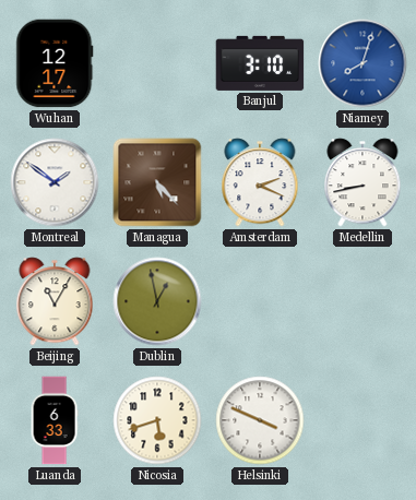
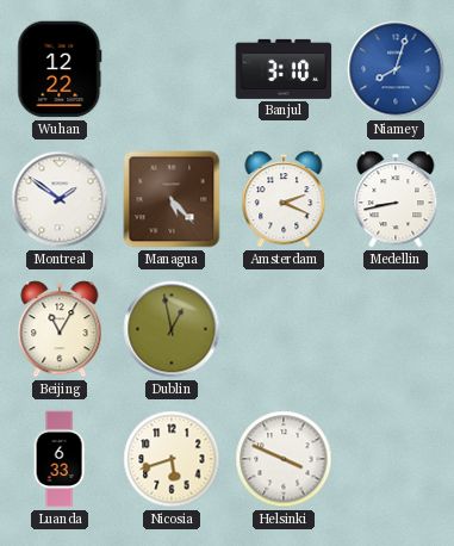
Wuhan: 12:17 -> 12:22 (60, 69)
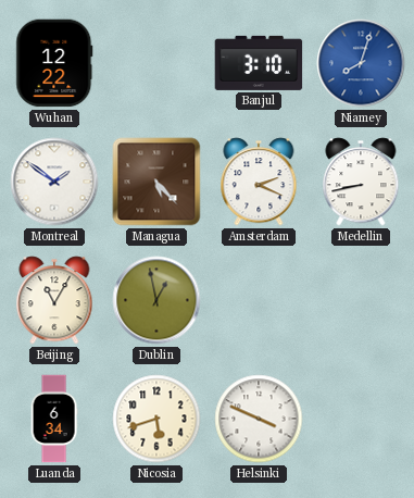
Luanda: 6:33 -> 6:34 (54, 419)
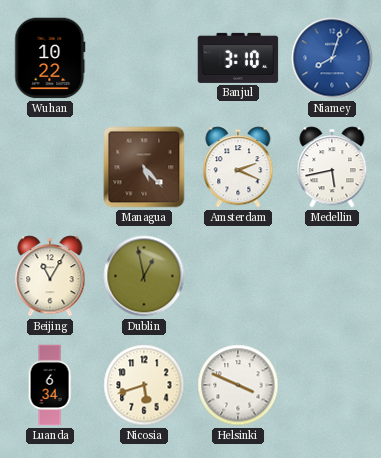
Wuhan: 12:22 -> 10:22 (50, 58)
Montreal: 1:51 -> none (54, 182)
Medellin: 8:43 -> 5:43 (332, 167)
